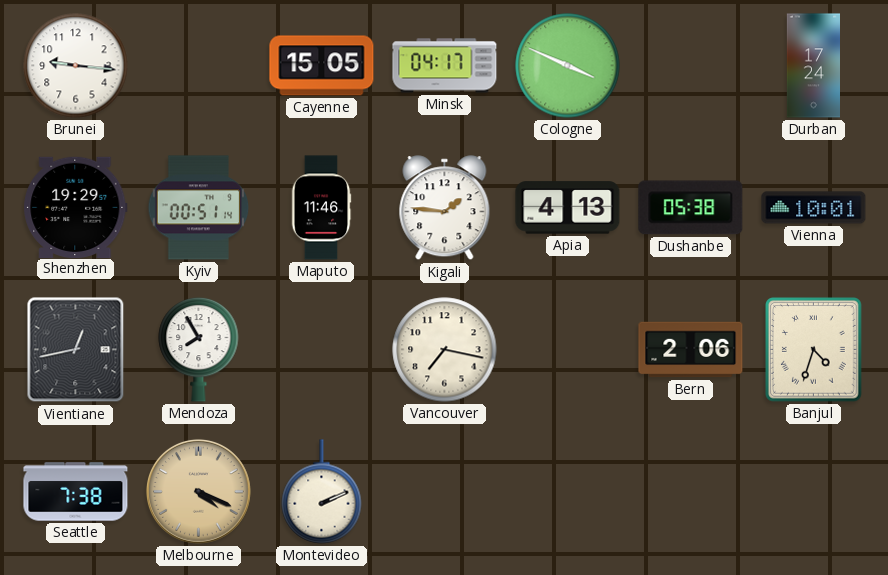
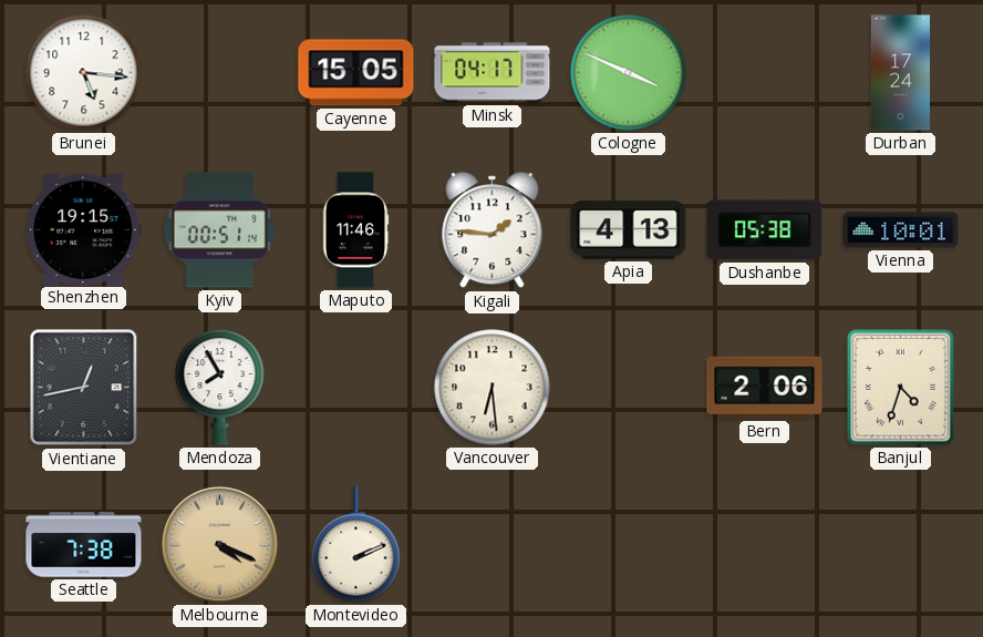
Brunei: 9:16 -> 5:16 (84, 73)
Shenzhen: 19:29 -> 19:15 (84, 229)
Vancouver: 7:17 -> 6:29 (493, 388)
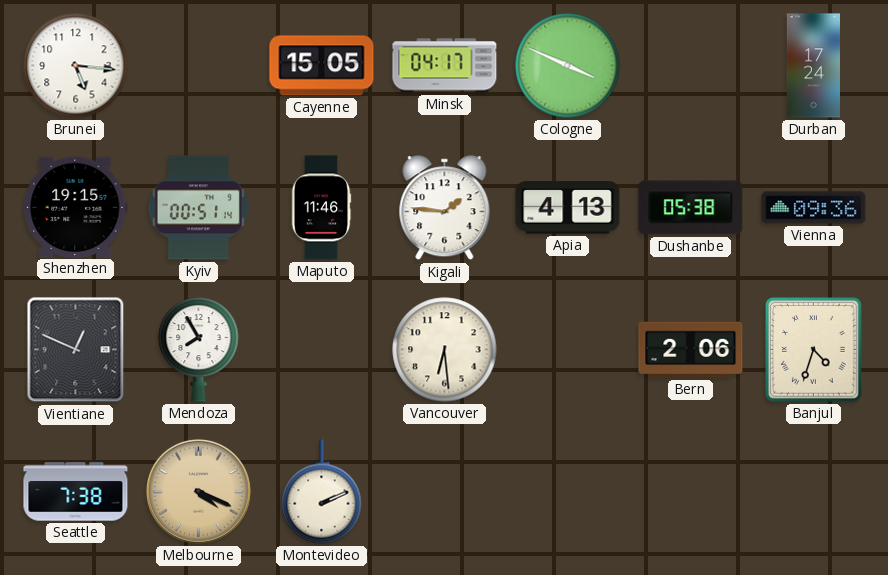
Vienna: 10:01 -> 09:36 (814, 208)
Vientiane: 12:43 -> 12:49 (76, 350)
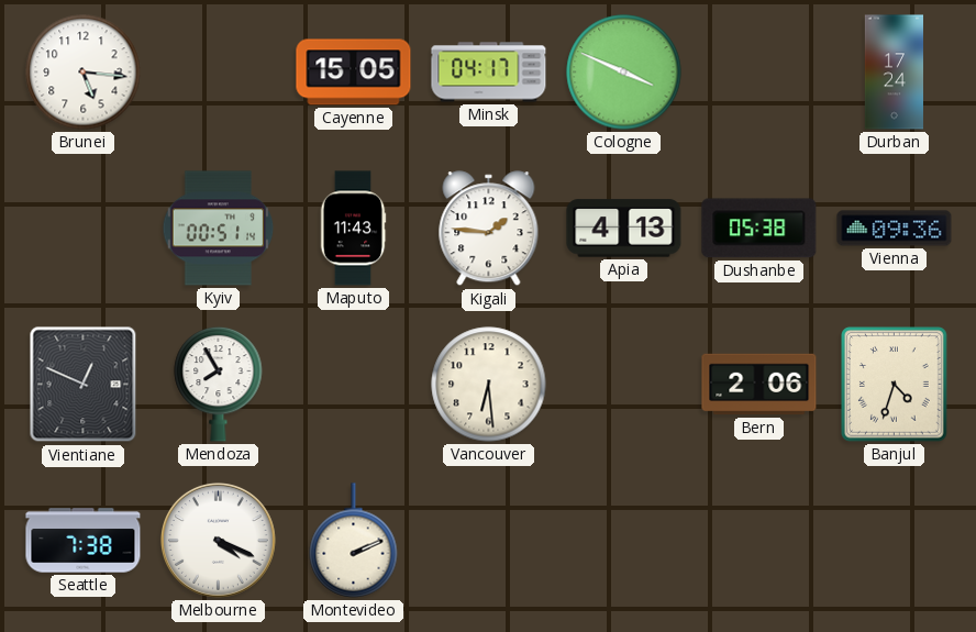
Shenzhen: 19:15 -> none (76, 207)
Maputo: 11:46 -> 11:43 (353, 229)
Melbourne dial: champagne -> white (218, 540)
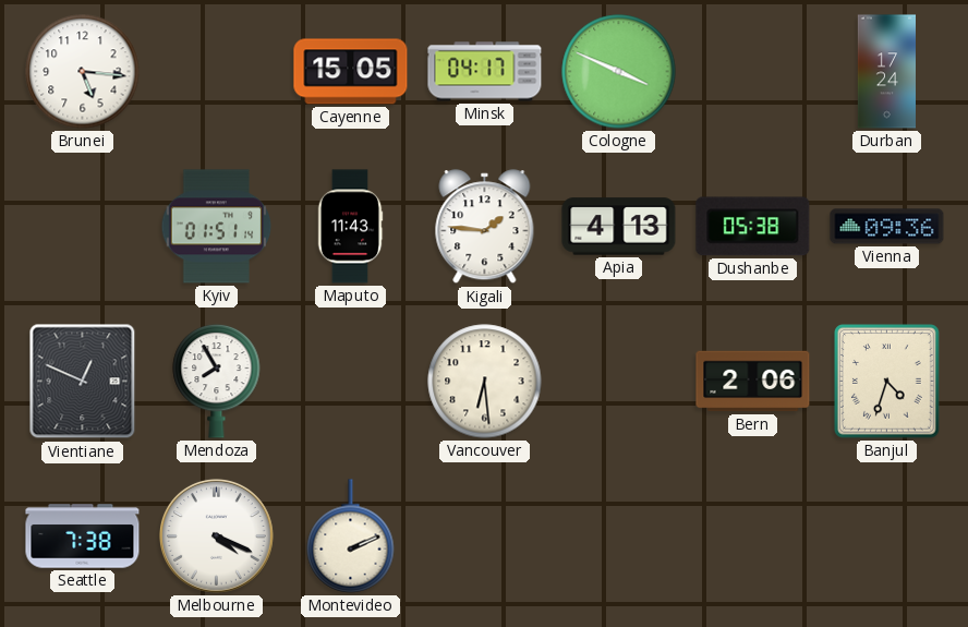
Kyiv: 00:51 -> 01:51 (217, 227)
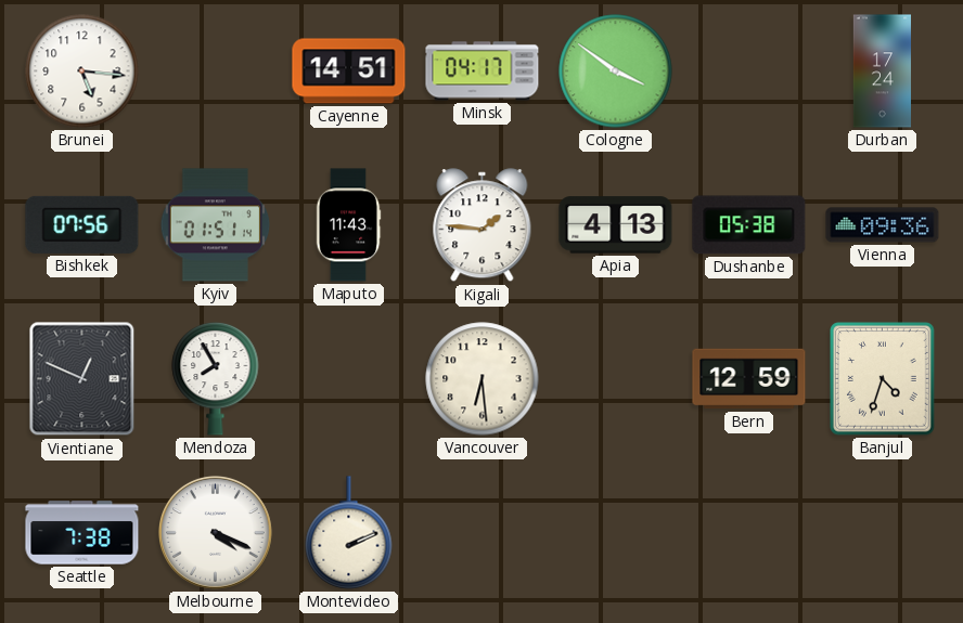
Cayenne: 15:05 -> 14:51 (349, 72)
Cologne: 3:49 -> 3:51 (616, 72)
Bishkek: none -> 07:56 (82, 224)
Bern: 2:06 -> 12:59 (749, 379)
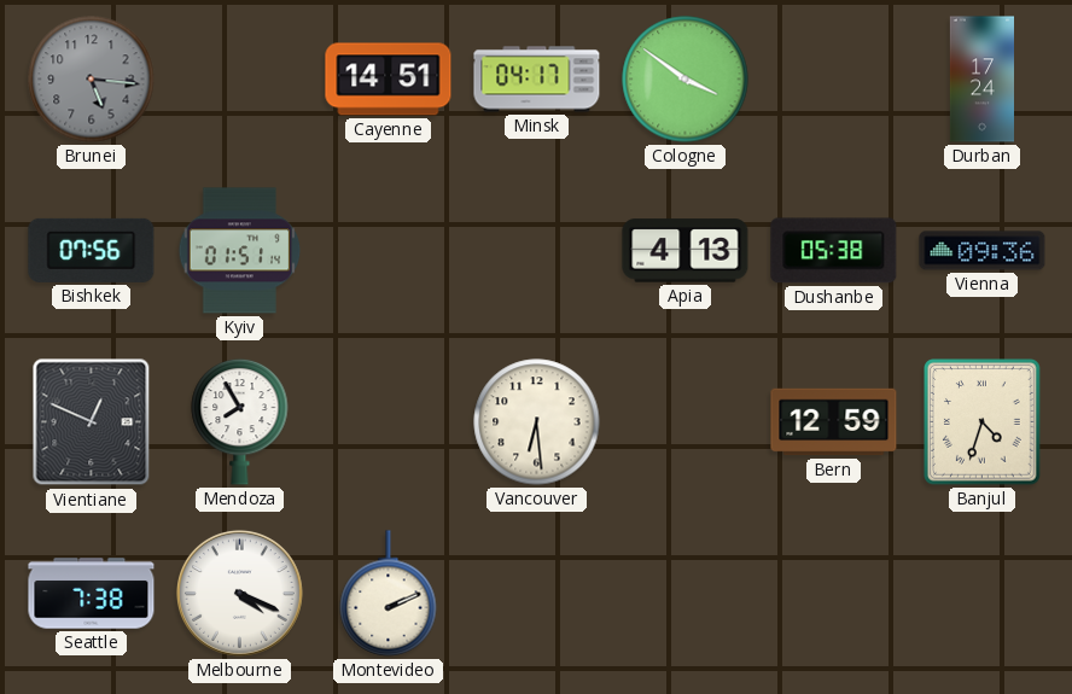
Brunei dial: white -> grey (92, 80)
Maputo: 11:43 -> none (348, 225)
Kigali: 1:46 -> none (483, 225)
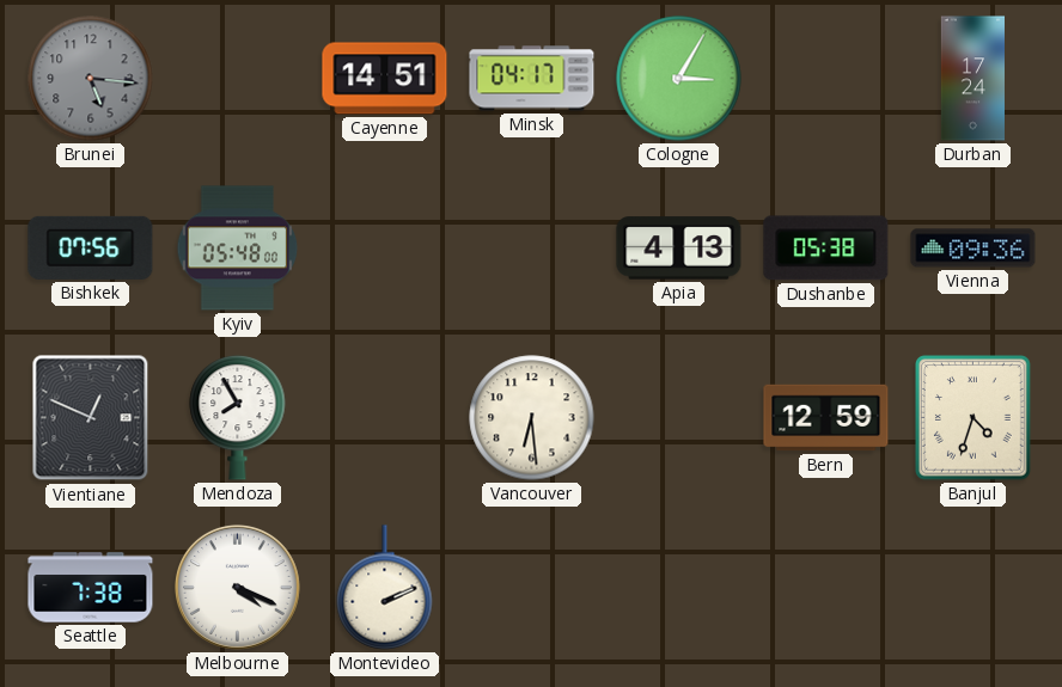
Cologne: 3:51 -> 3:05 (679, 79)
Kyiv: 01:51 -> 05:48 (238, 249)
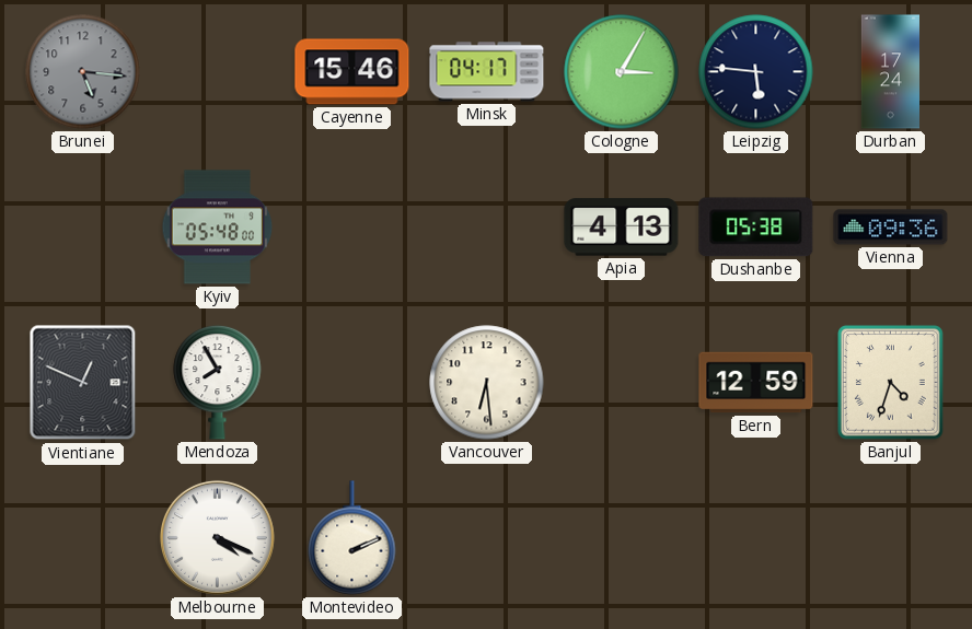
Cayenne: 14:51 -> 15:46 (352, 72)
Leipzig: none -> 5:46 (756, 72)
Bishkek: 07:56 -> none (91, 247)
Seattle: 7:38 -> none (91, 588)
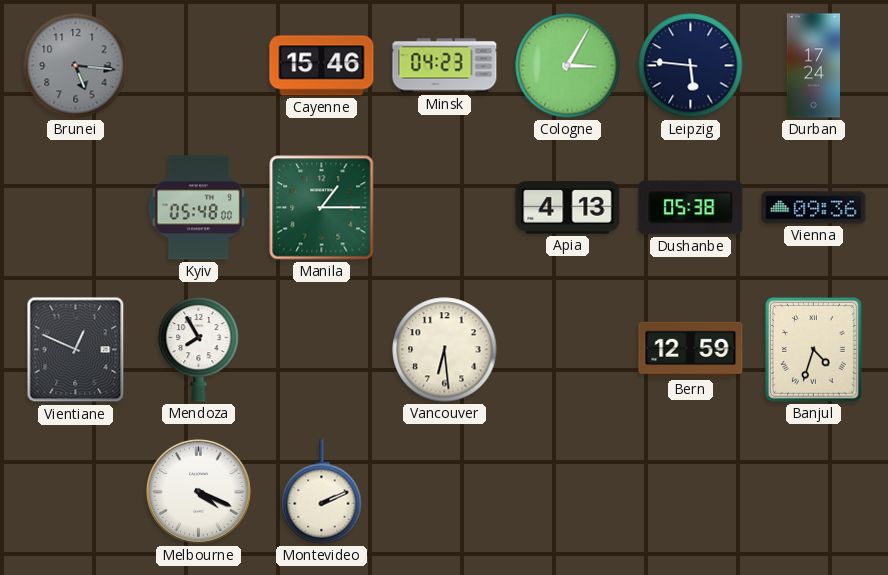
Minsk: 04:17 -> 04:23 (445, 66)
Manila: none -> 1:15 (322, 208)
